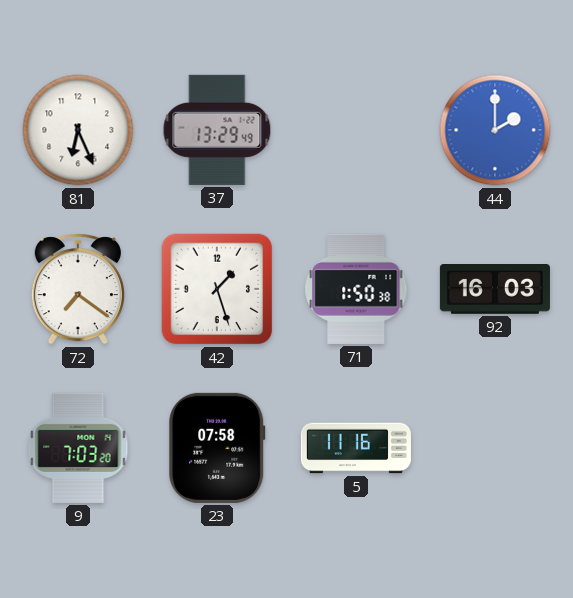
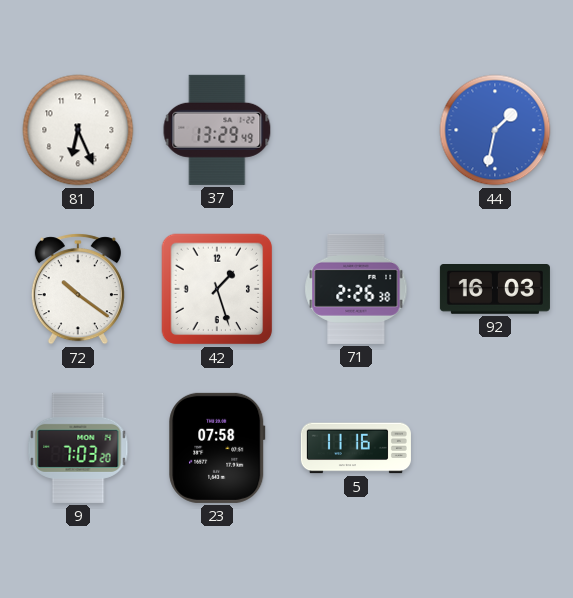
44: 2:00 -> 1:32 (495, 130)
72: 7:21 -> 10:21 (78, 289)
71: 1:50 -> 2:26 (356, 289)
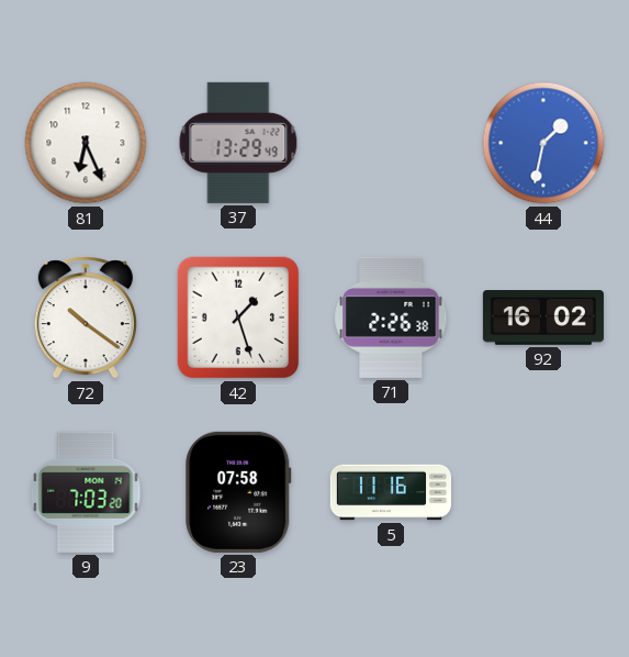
92: 16:03 -> 16:02 (543, 319)
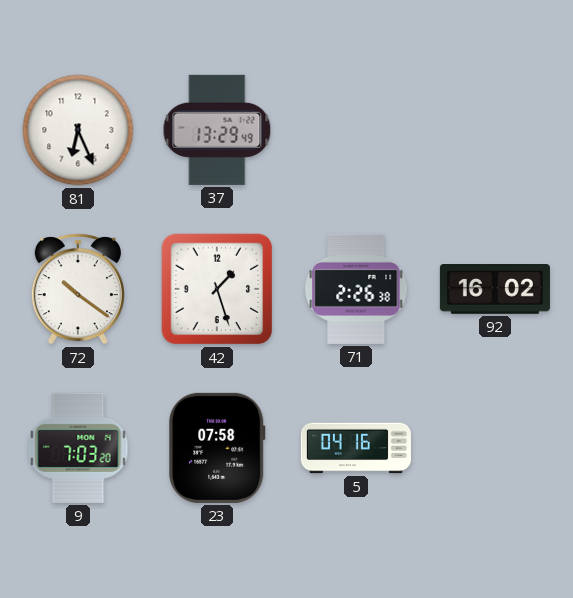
44: 1:32 -> none (543, 143)
5: 11:16 -> 04:16 (356, 448)
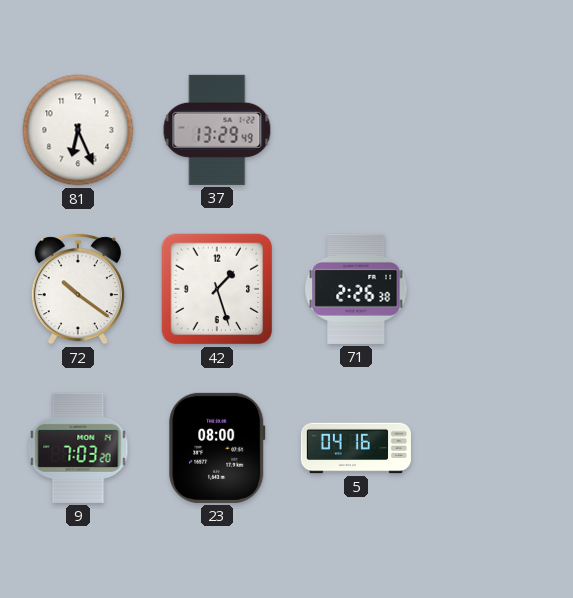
92: 16:02 -> none (495, 290)
23: 07:58 -> 08:00 (217, 448)
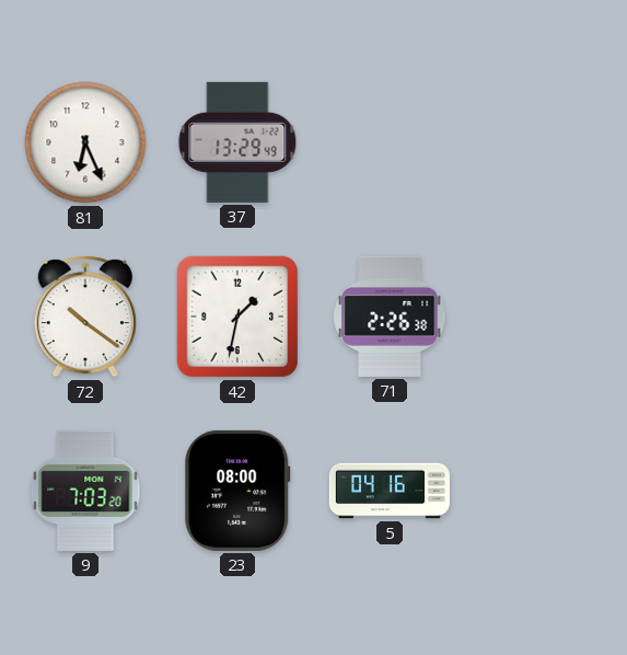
42: 1:27 -> 1:32 (237, 317)
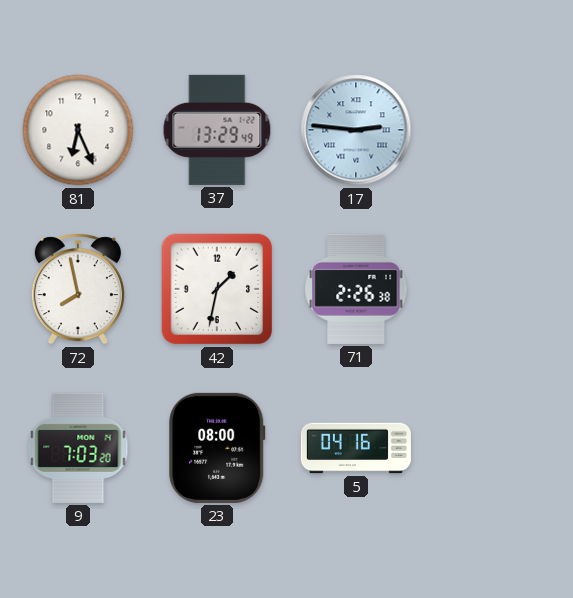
17: none -> 2:46 (356, 130)
72: 10:21 -> 7:58 (78, 289)
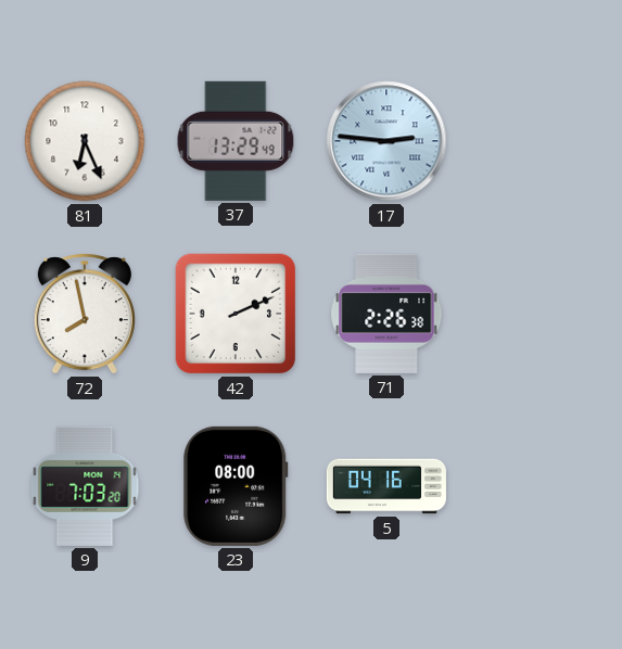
42: 1:32 -> 2:11 (236, 314)
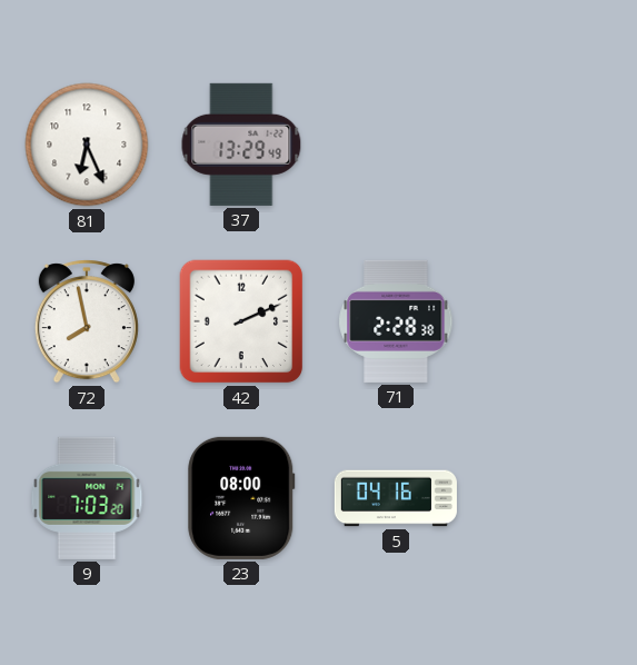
17: 2:46 -> none (386, 141)
71: 2:26 -> 2:28 (396, 321)
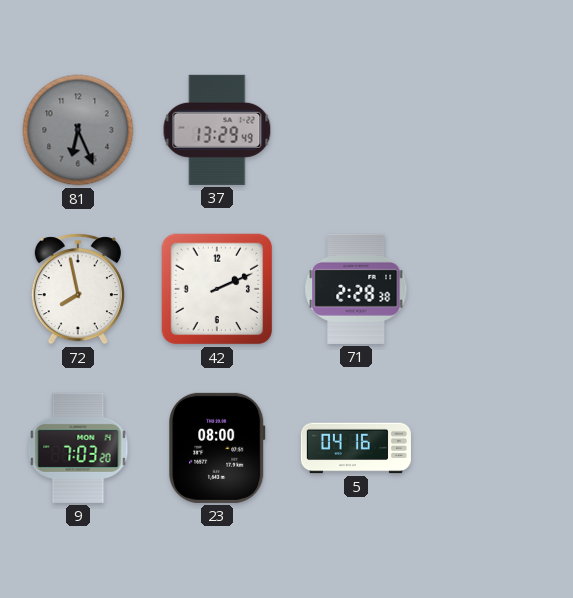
81 dial: white -> grey (78, 130)
